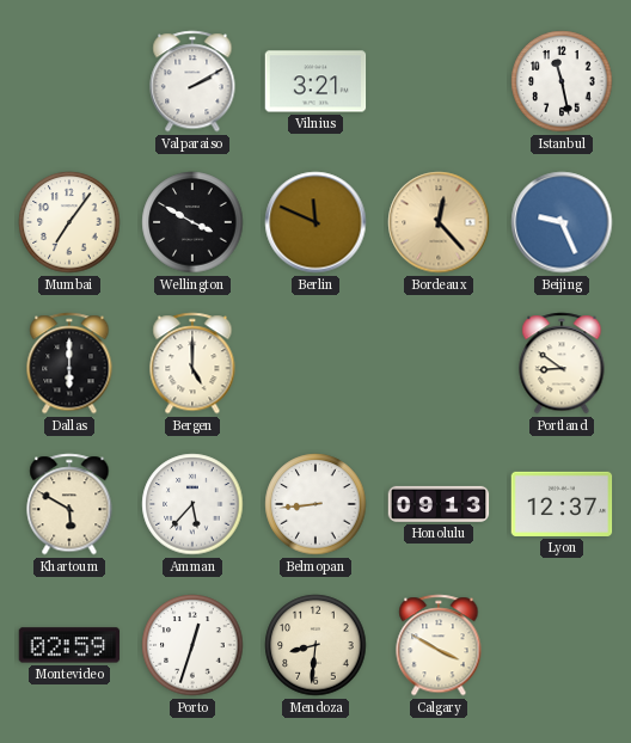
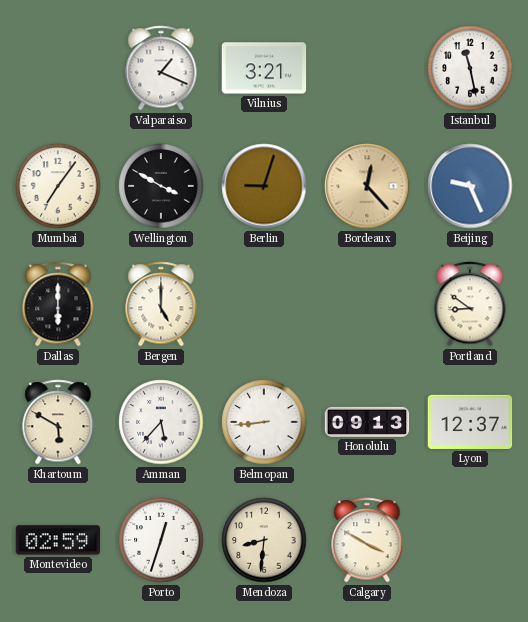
Valparaiso: 2:10 -> 1:19 (161, 68)
Berlin: 11:49 -> 9:03 (264, 186)
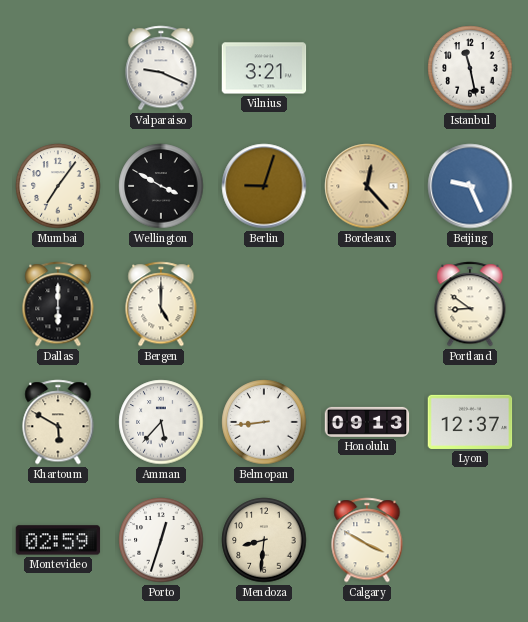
Valparaiso: 1:19 -> 9:19 (161, 68)
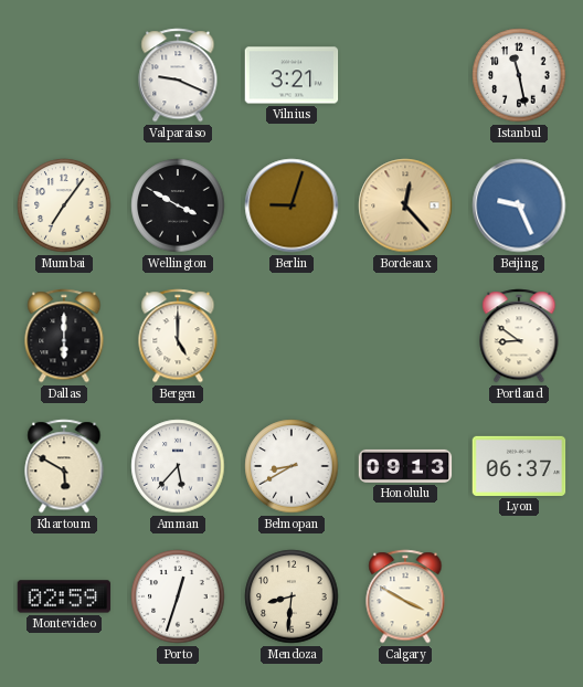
Belmopan: 8:44 -> 8:40 (291, 466)
Lyon: 12:37 -> 06:37 (519, 466)
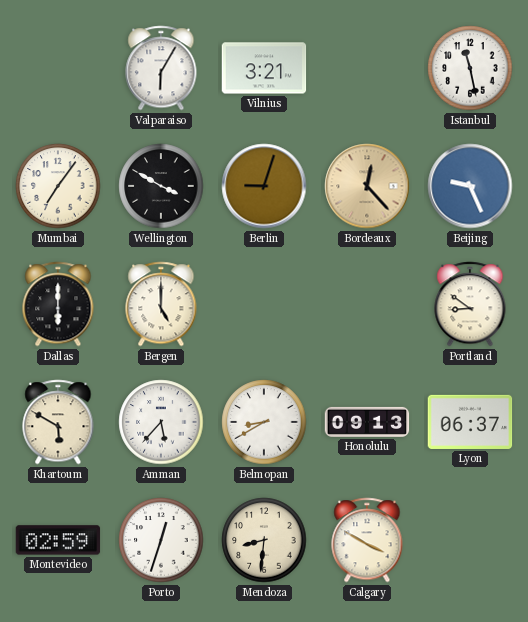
Valparaiso: 9:19 -> 6:05 (161, 68)
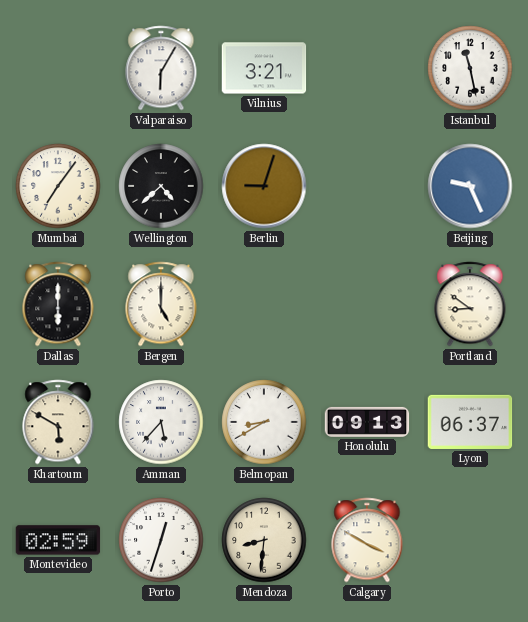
Wellington: 3:50 -> 4:38 (161, 186)
Bordeaux: 12:23 -> none (367, 186)
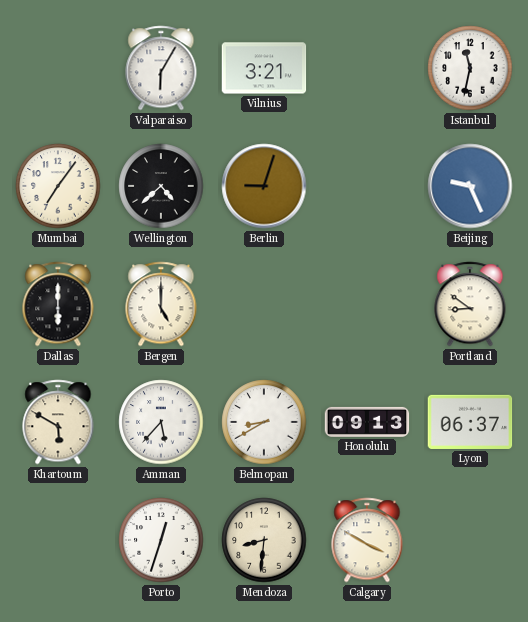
Istanbul: 11:28 -> 11:32 (470, 68)
Montevideo: 02:59 -> none (58, 540)
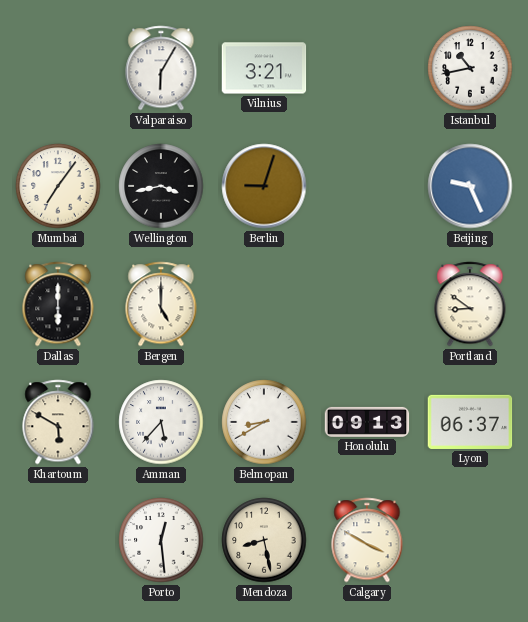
Istanbul: 11:32 -> 10:43 (470, 68)
Wellington: 4:38 -> 3:43 (161, 186)
Porto: 12:33 -> 12:29 (161, 540)
Mendoza: 8:31 -> 8:28 (264, 540)
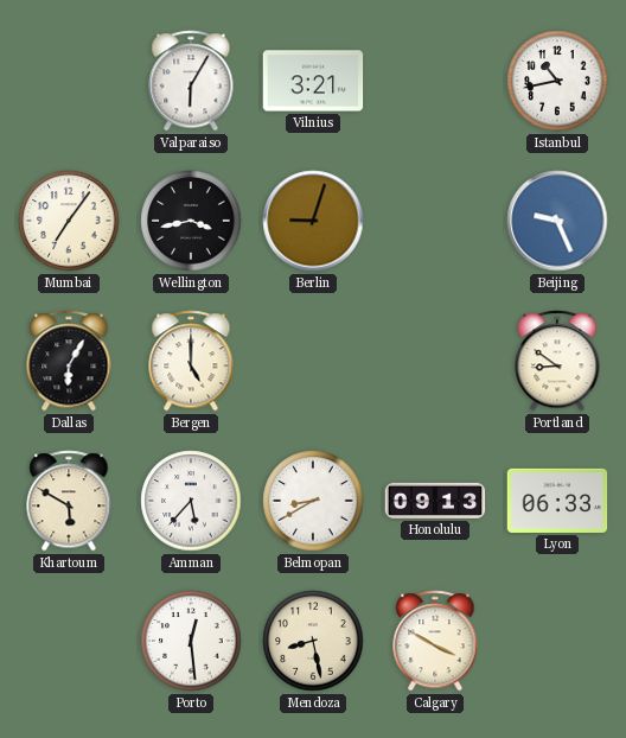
Dallas: 6:00 -> 6:05 (69, 361)
Lyon: 06:37 -> 06:33 (557, 501)
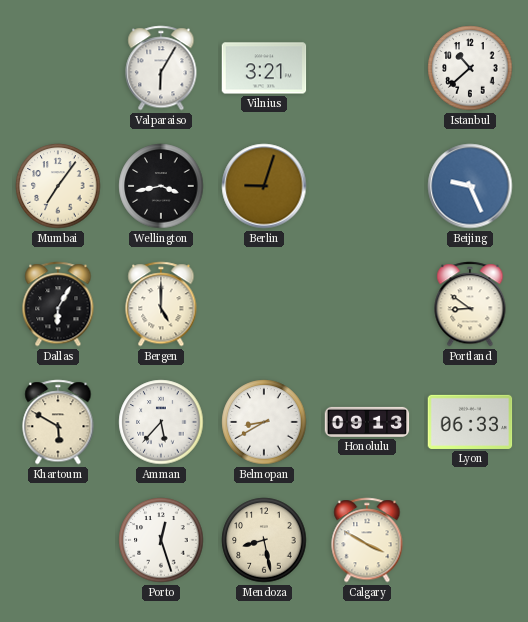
Istanbul: 10:43 -> 10:38 (470, 68)
Porto: 12:29 -> 12:27 (161, 540)
